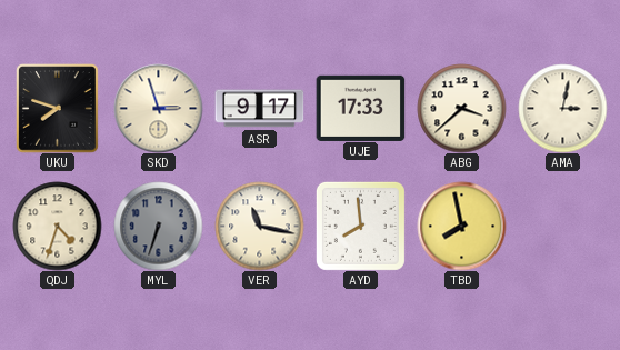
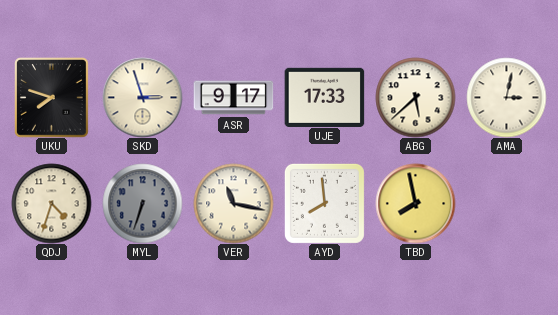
ABG: 3:38 -> 5:38 (415, 97)
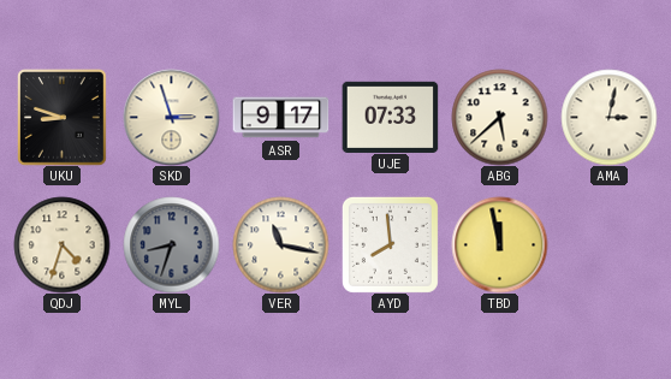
UKU: 7:48 -> 8:48 (63, 118)
UJE: 17:33 -> 07:33 (390, 117)
MYL: 6:33 -> 8:33 (171, 244)
TBD: 7:58 -> 11:58 (499, 244)
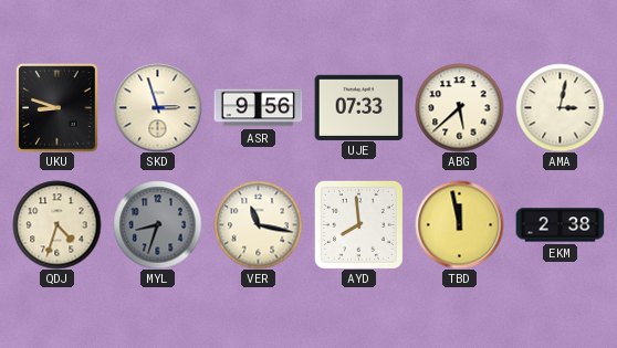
ASR: 9:17 -> 9:56 (258, 108)
EKM: none -> 2:38 (560, 225)
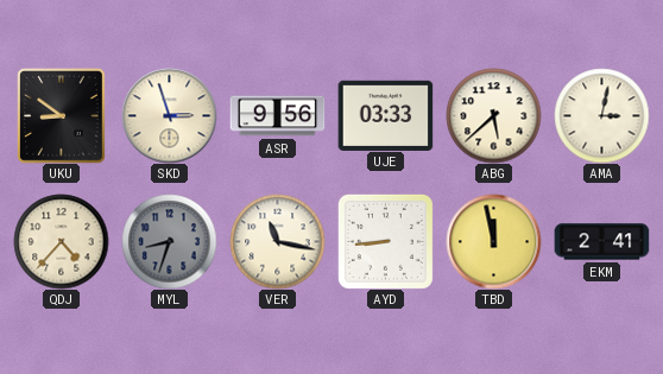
UKU: 8:48 -> 8:51 (62, 116)
UJE: 07:33 -> 03:33 (385, 115)
QDJ: 4:33 -> 4:37 (61, 241)
AYD: 7:59 -> 8:44 (385, 241)
EKM: 2:38 -> 2:41 (601, 242)
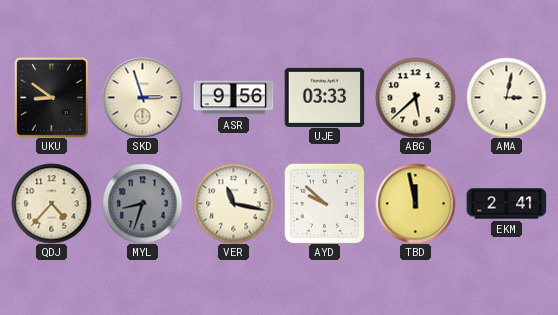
AYD: 8:44 -> 9:52 (324, 203)
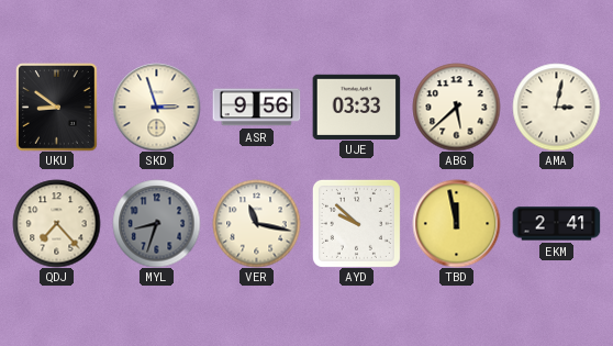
QDJ: 4:37 -> 7:23 (56, 223)
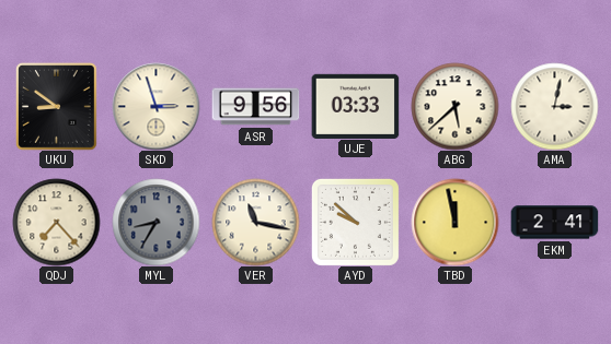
MYL: 8:33 -> 8:35 (155, 222)
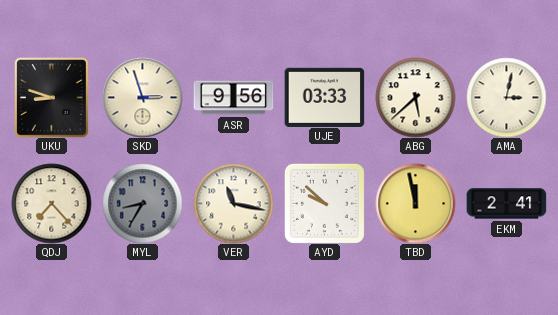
UKU: 8:51 -> 8:48 (52, 98)
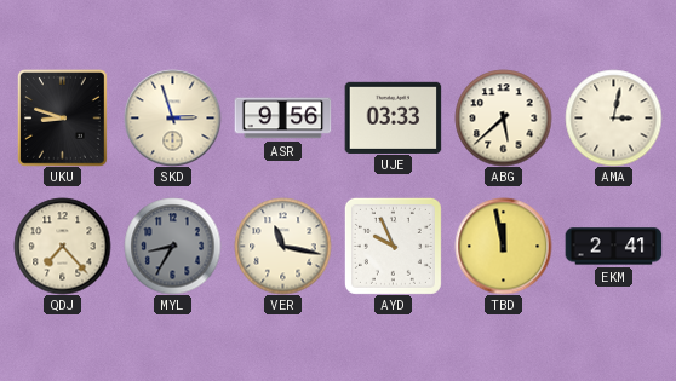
AYD: 9:52 -> 9:56 (393, 246)
